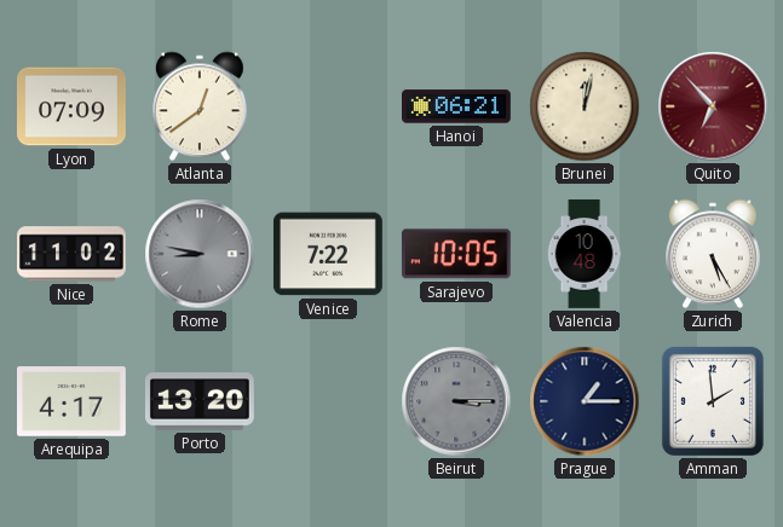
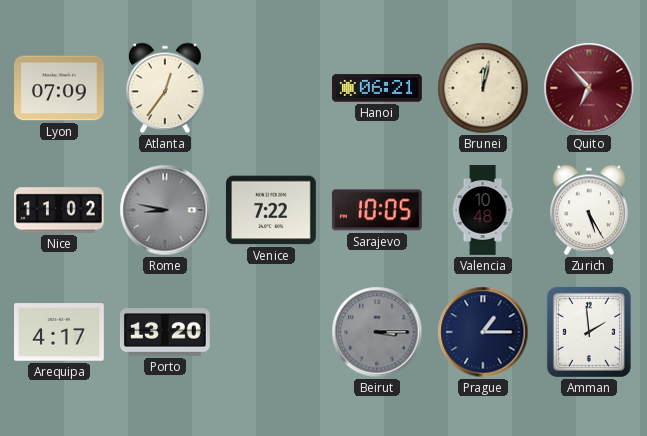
Atlanta: 12:39 -> 12:36 (166, 88)
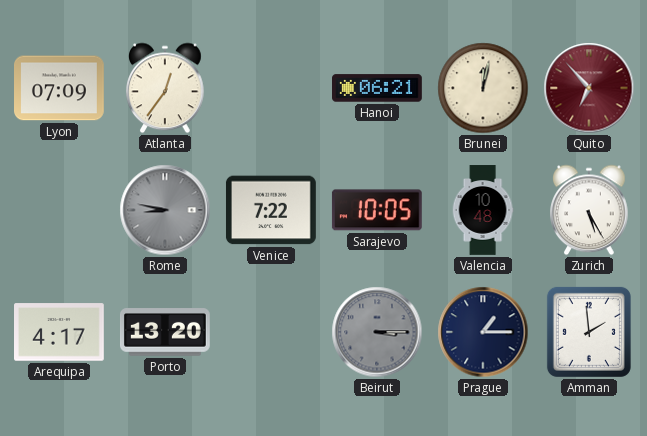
Nice: 11:02 -> none (60, 210)
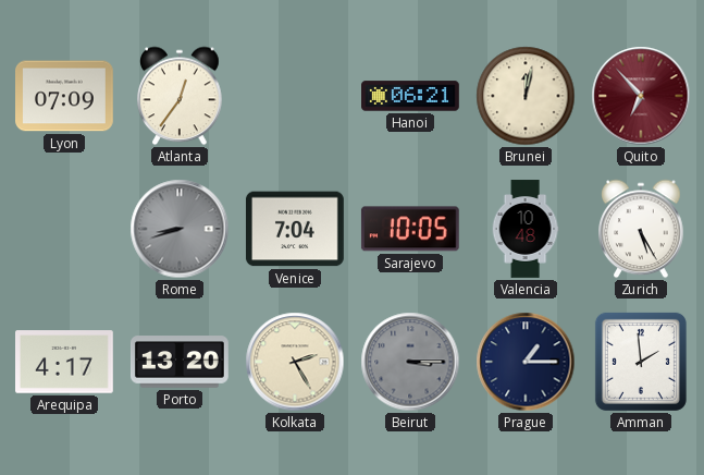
Rome: 8:47 -> 8:42 (180, 229)
Venice: 7:22 -> 7:04 (295, 229)
Kolkata: none -> 2:25 (295, 362)
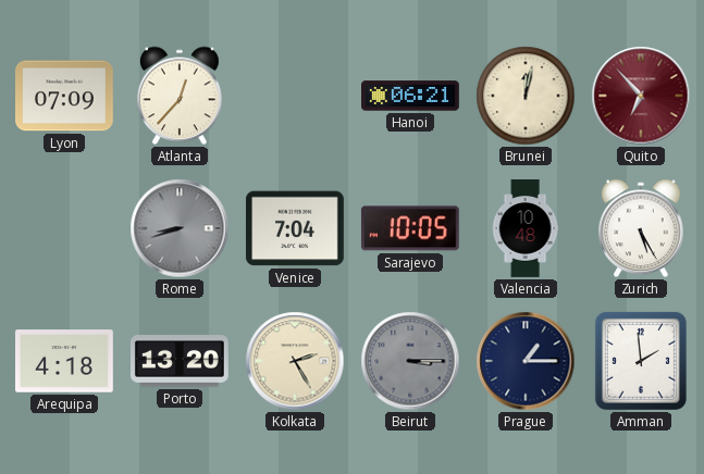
Atlanta: 12:36 -> 12:37 (181, 96)
Arequipa: 4:17 -> 4:18 (65, 361)
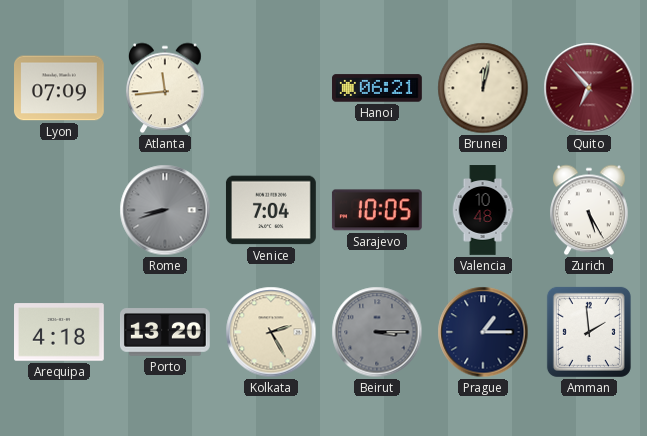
Atlanta: 12:37 -> 11:44 (166, 88)
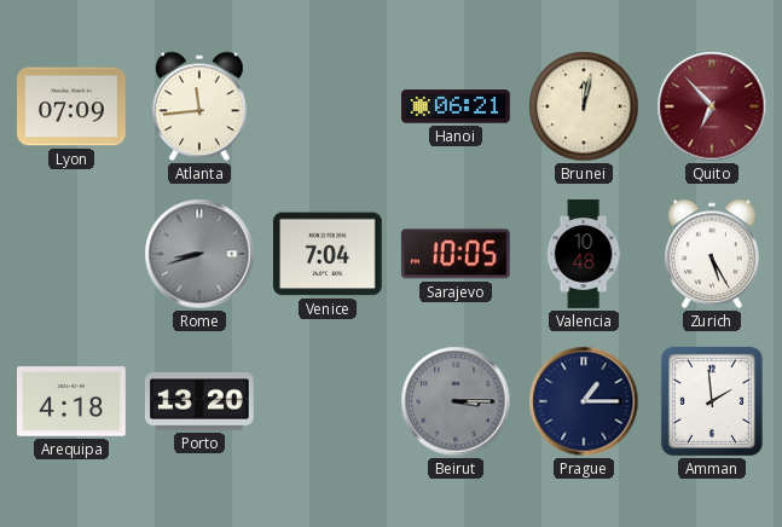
Kolkata: 2:25 -> none (271, 332)
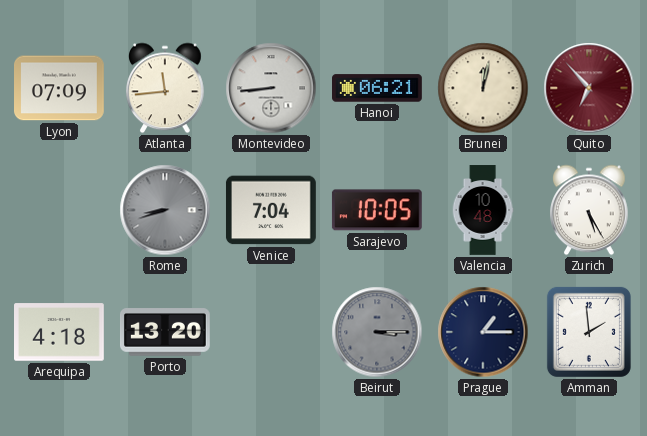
Montevideo: none -> 8:44 (271, 88)
